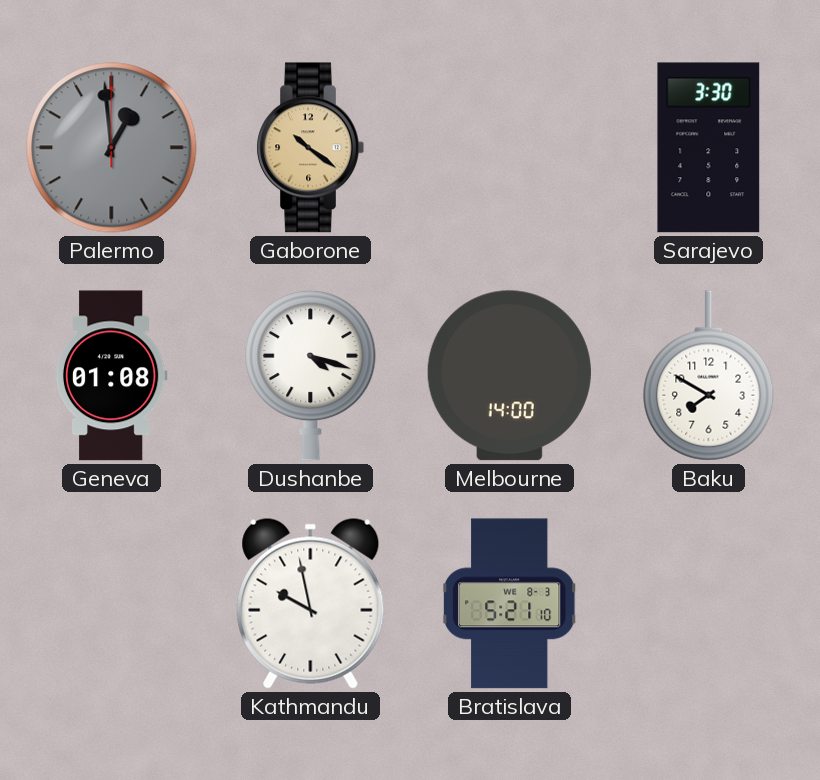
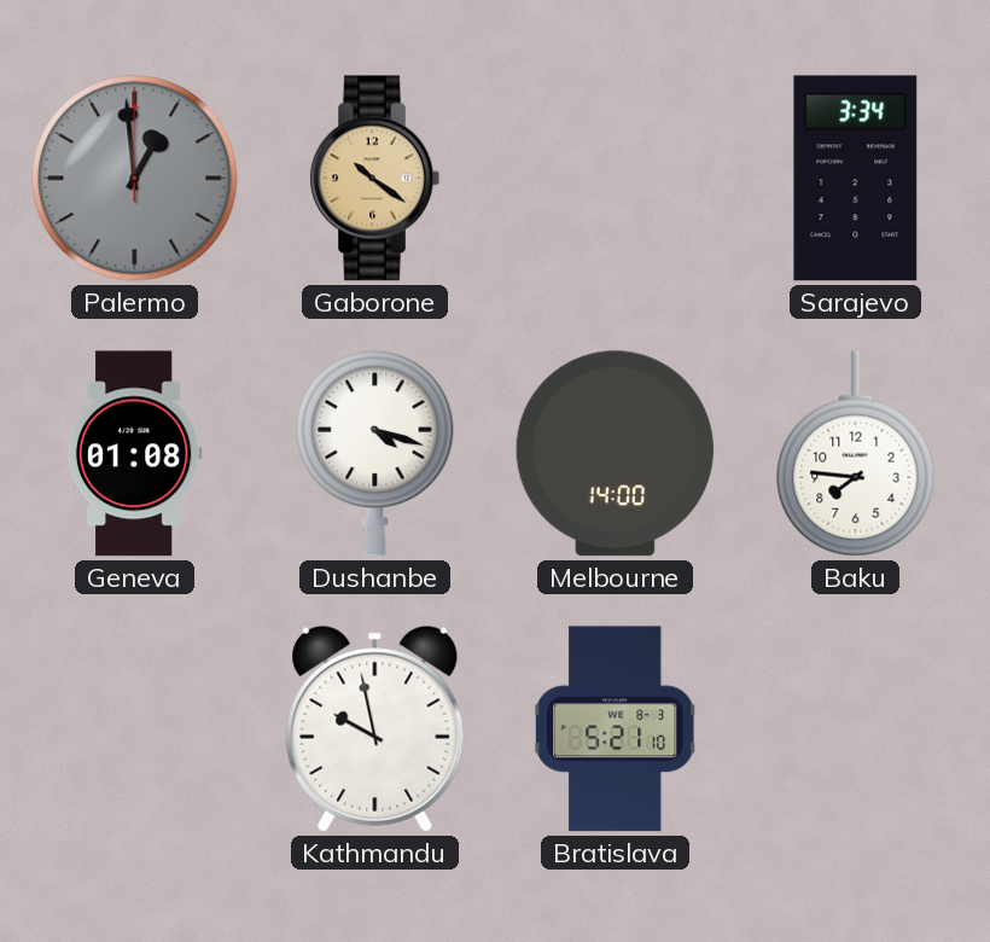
Sarajevo: 3:30 -> 3:34 (856, 179)
Baku: 7:50 -> 7:46 (856, 454)
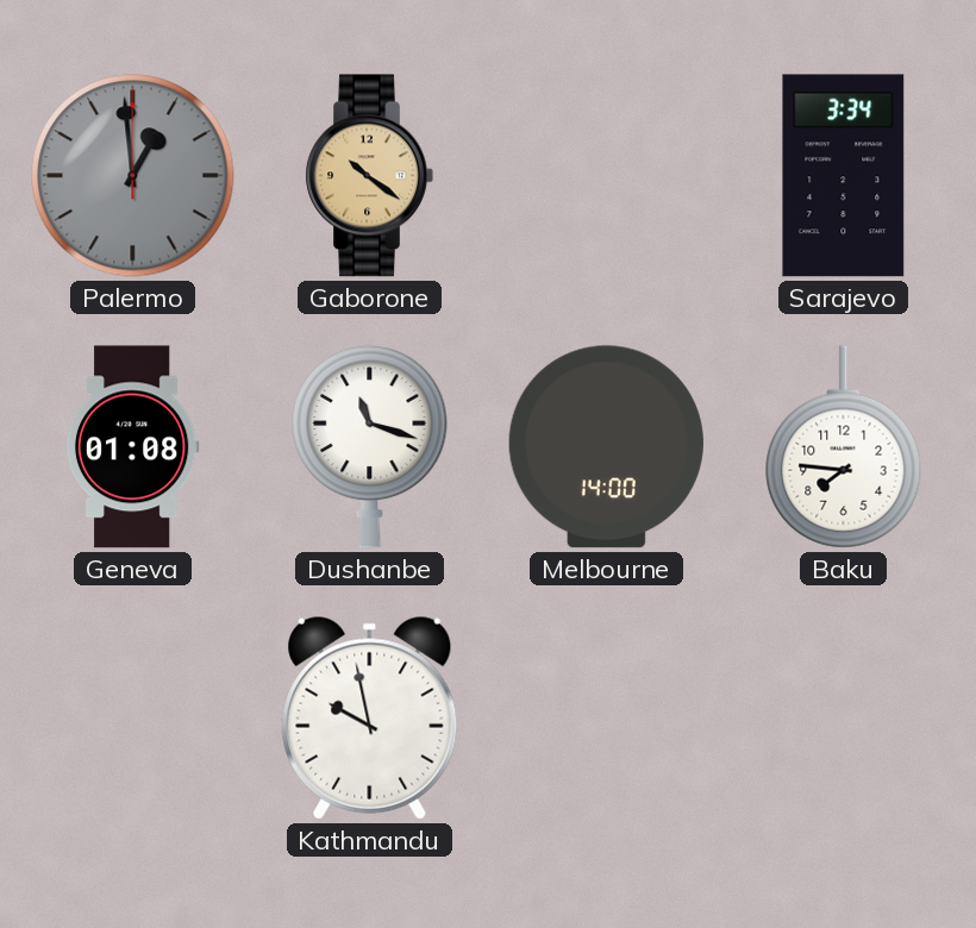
Dushanbe: 4:18 -> 11:18 (370, 446)
Bratislava: 5:21 -> none (615, 729)
